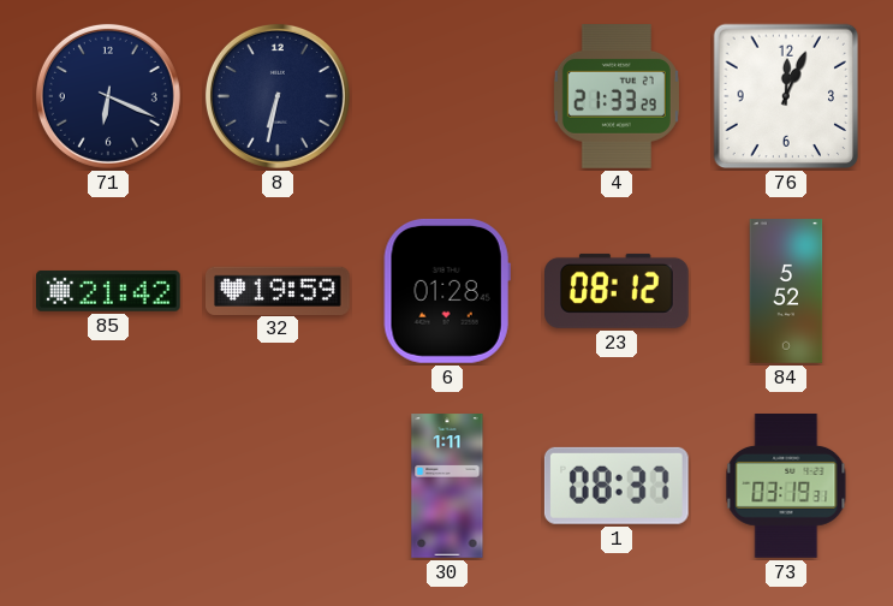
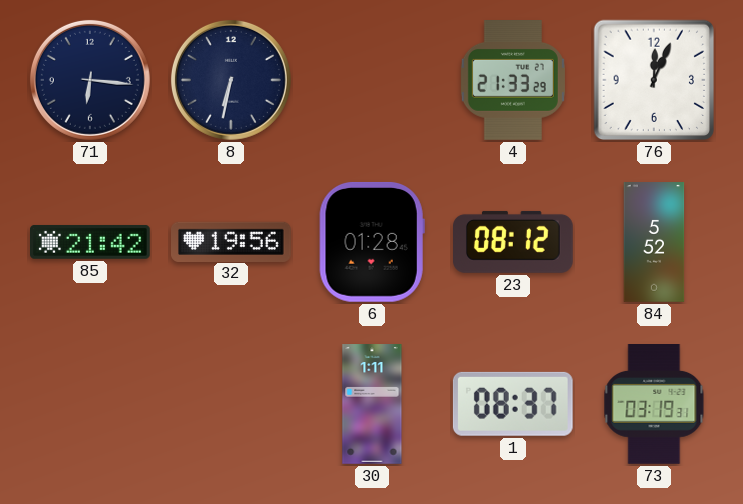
71: 6:19 -> 6:16 (90, 80)
32: 19:59 -> 19:56 (231, 241)
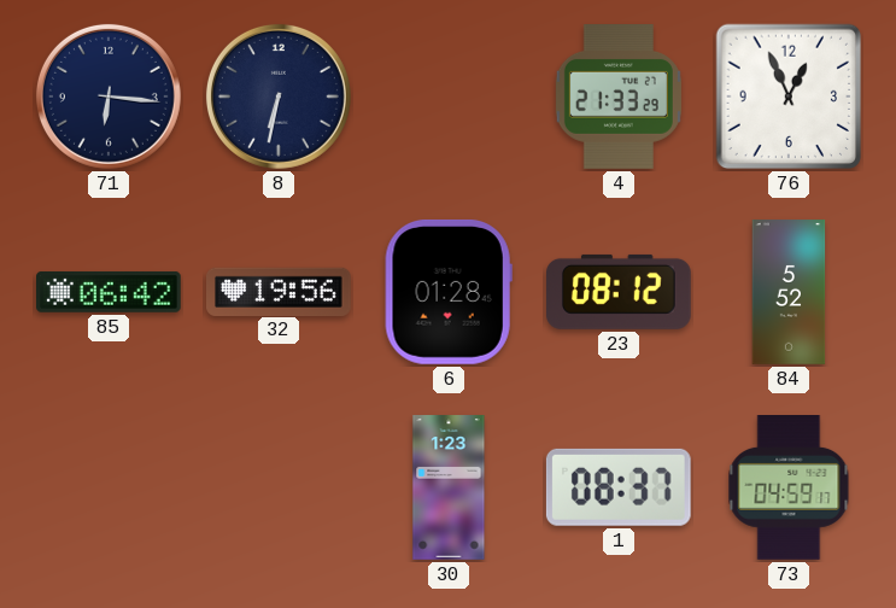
76: 12:04 -> 12:56 (789, 97)
85: 21:42 -> 06:42 (110, 292)
30: 1:11 -> 1:23 (449, 487)
73: 03:19 -> 04:59 (789, 489)
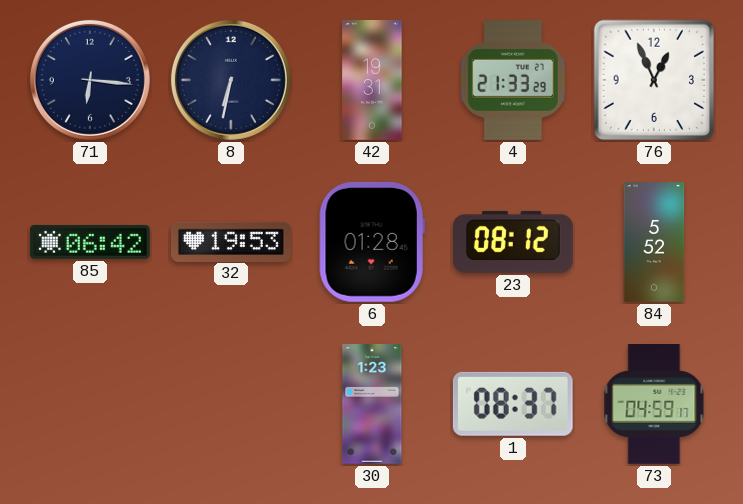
42: none -> 19:31 (372, 80)
32: 19:56 -> 19:53 (231, 241)
